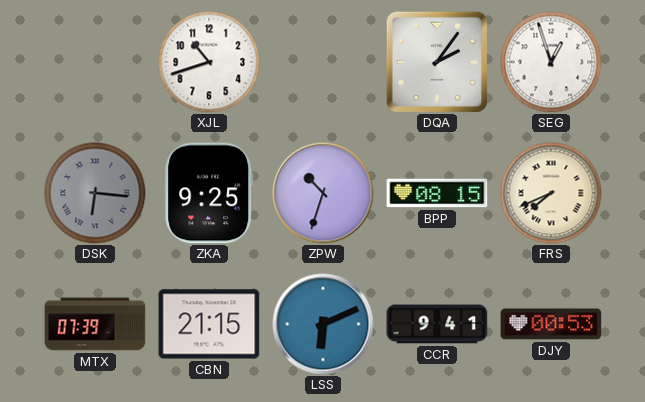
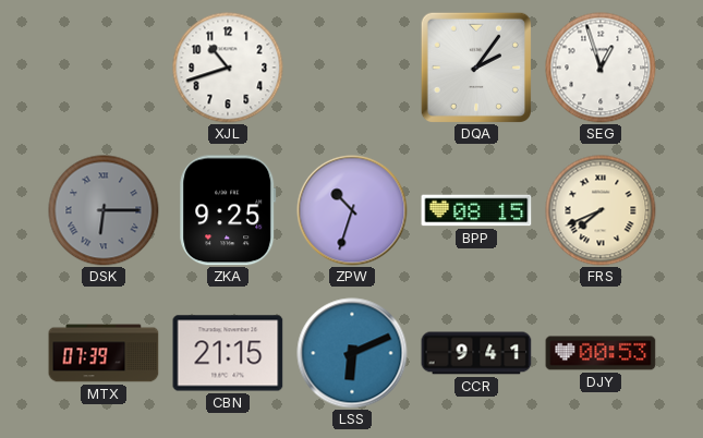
DSK: 6:16 -> 6:15 (104, 210)
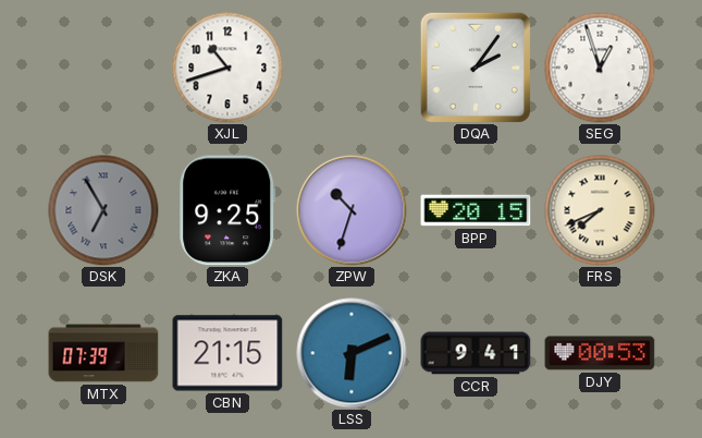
DSK: 6:15 -> 6:55 (103, 210)
BPP: 08:15 -> 20:15 (476, 210)
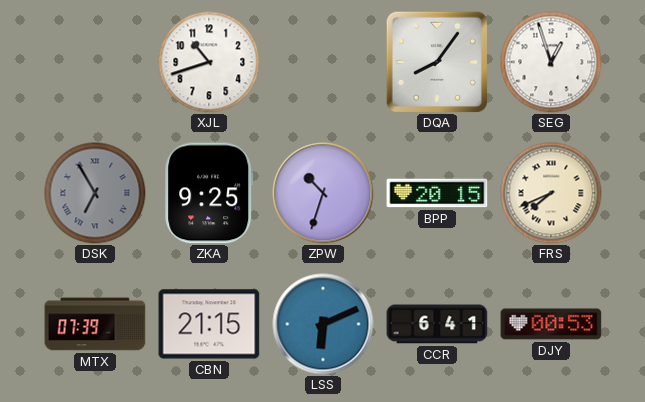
DQA: 2:06 -> 8:06 (437, 62)
CCR: 9:41 -> 6:41 (437, 324)
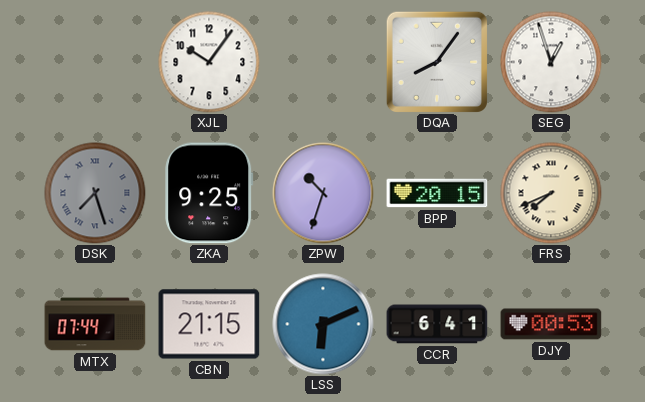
XJL: 10:42 -> 10:06 (209, 62)
DSK: 6:55 -> 7:27 (95, 193)
MTX: 07:39 -> 07:44 (95, 324)
